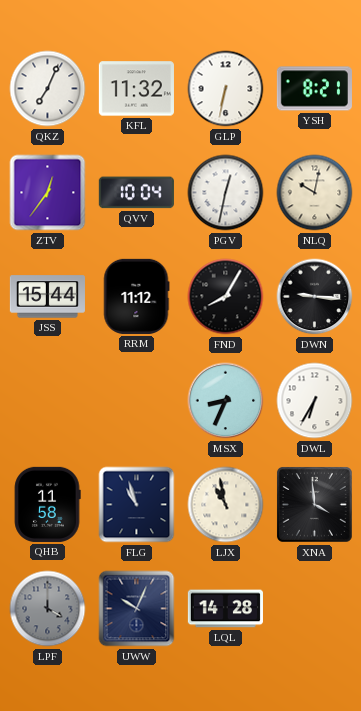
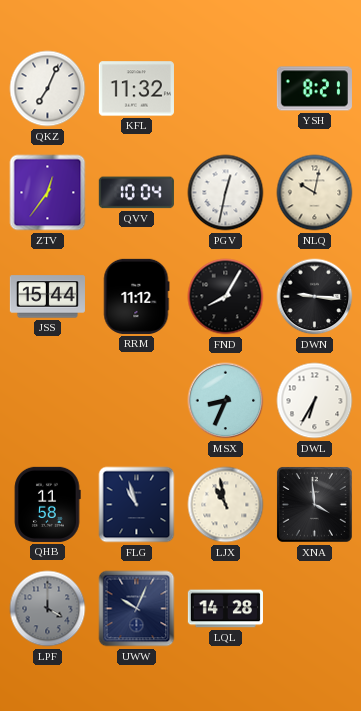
GLP: 6:32 -> none (226, 89)
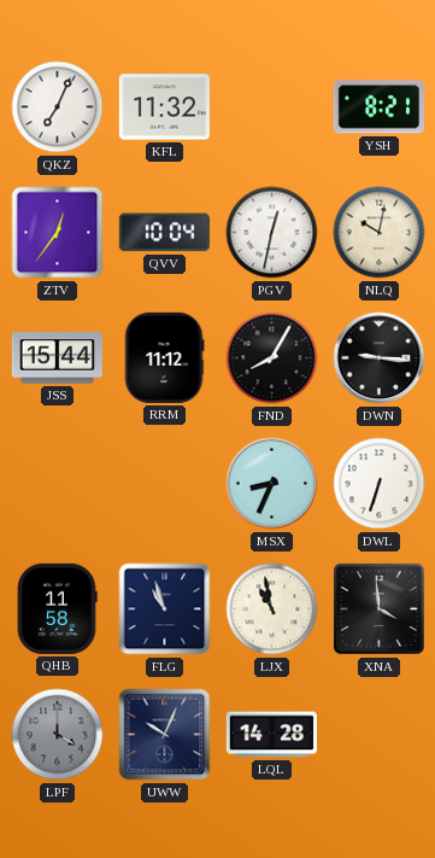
DWL: 6:35 -> 6:33 (380, 484)
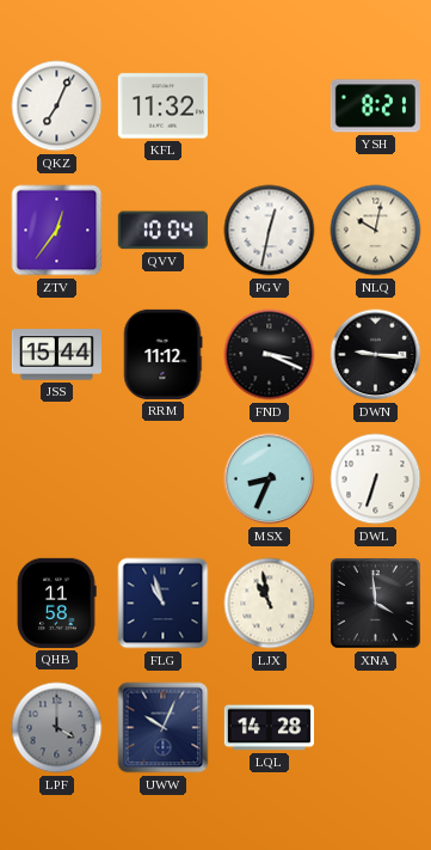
FND: 8:05 -> 3:19 (270, 355)
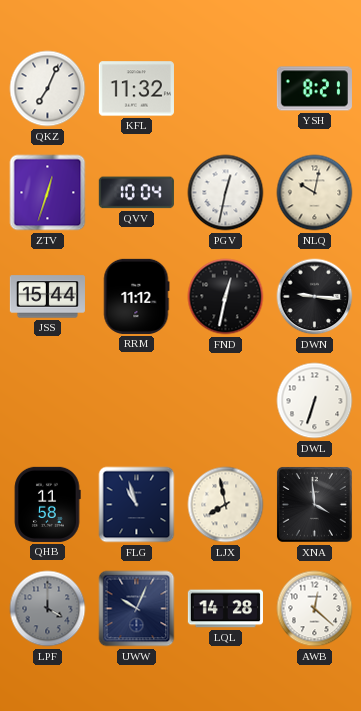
ZTV: 12:36 -> 12:33 (48, 193)
FND: 3:19 -> 12:32 (226, 297)
MSX: 8:34 -> none (270, 479)
LJX: 10:58 -> 7:58 (226, 505)
AWB: none -> 12:22 (315, 609)
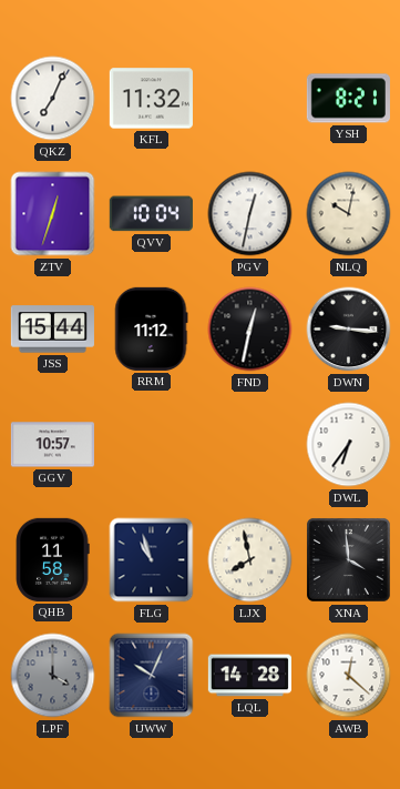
GGV: none -> 10:57 (52, 445)
DWL: 6:33 -> 6:36 (349, 445)
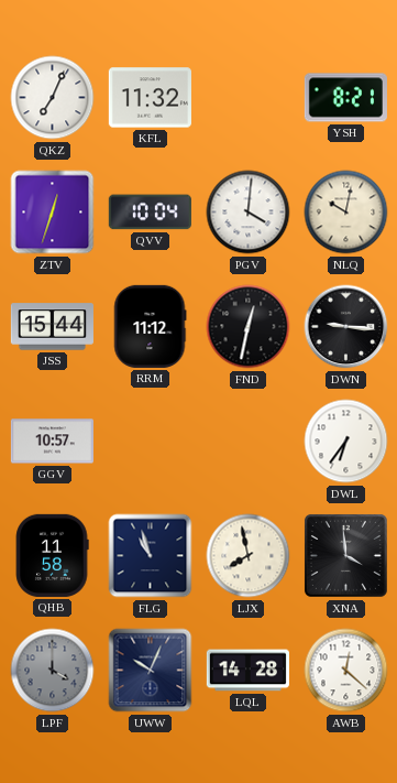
PGV: 12:32 -> 4:01 (249, 213)
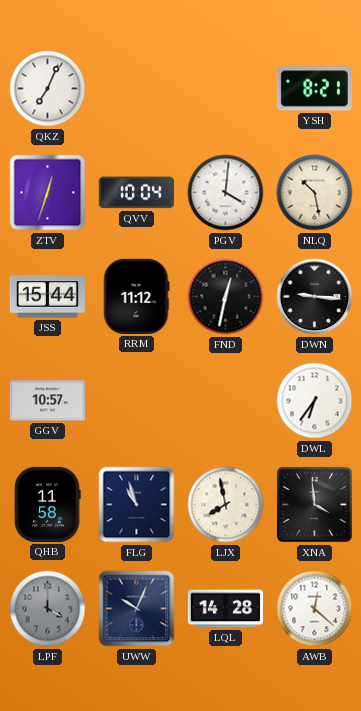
KFL: 11:32 -> none (150, 98)
NLQ: 10:02 -> 10:28 (315, 193)
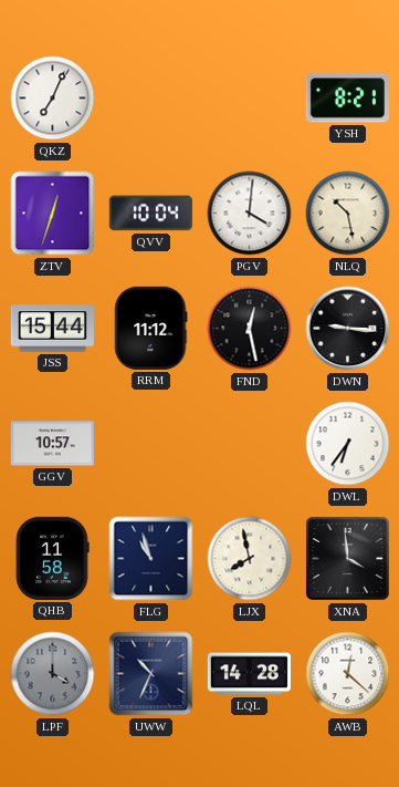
FND: 12:32 -> 12:28 (250, 329)
UWW: 10:04 -> 10:34 (151, 674)
